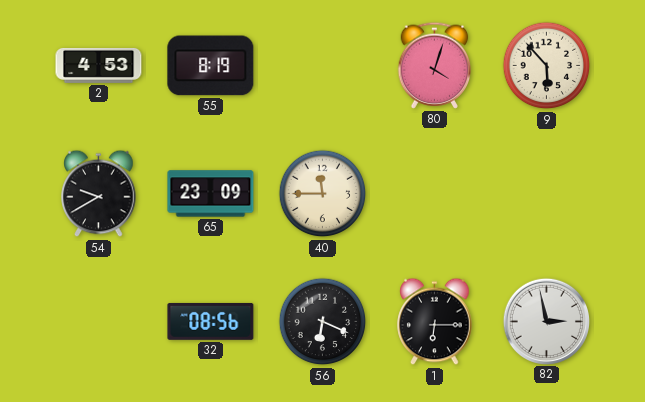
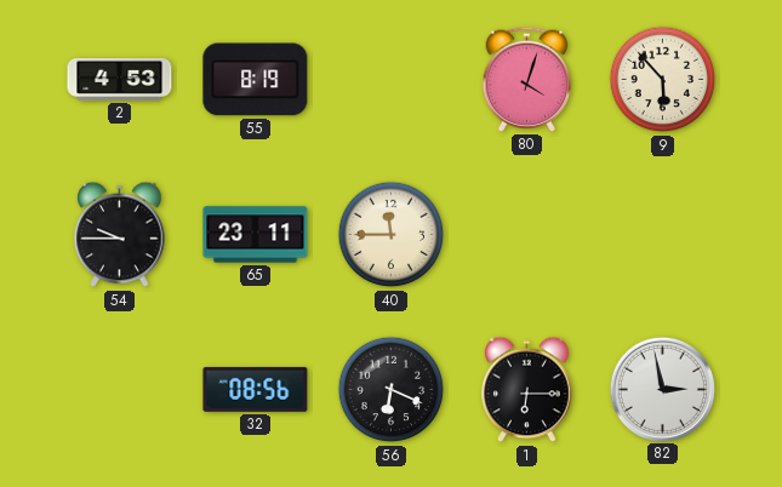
54: 9:40 -> 9:45 (120, 235)
65: 23:09 -> 23:11 (256, 235)
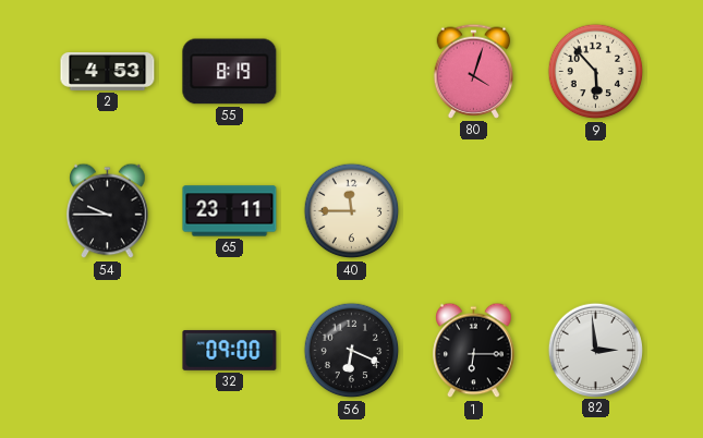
32: 08:56 -> 09:00 (230, 350)
82: 2:58 -> 2:59 (595, 350)
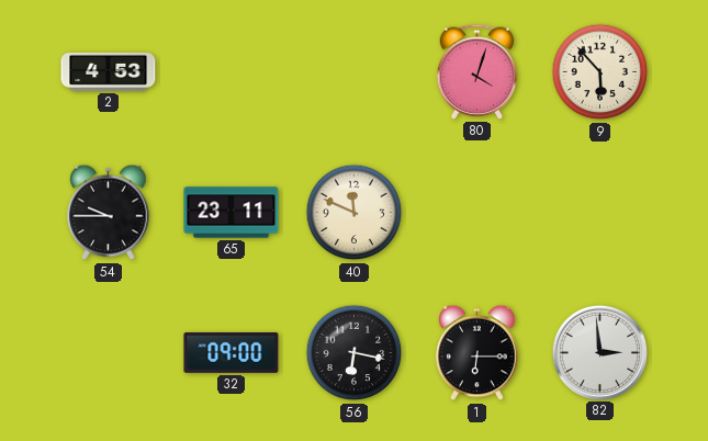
55: 8:19 -> none (230, 72)
40: 11:45 -> 11:49 (355, 213)
56: 6:19 -> 6:17 (355, 353)
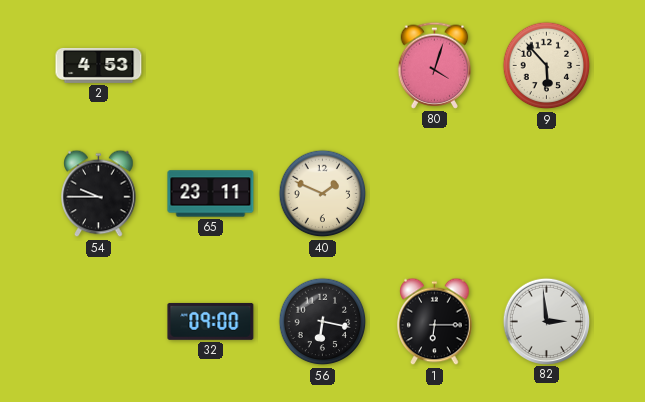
40: 11:49 -> 1:49 (323, 194)
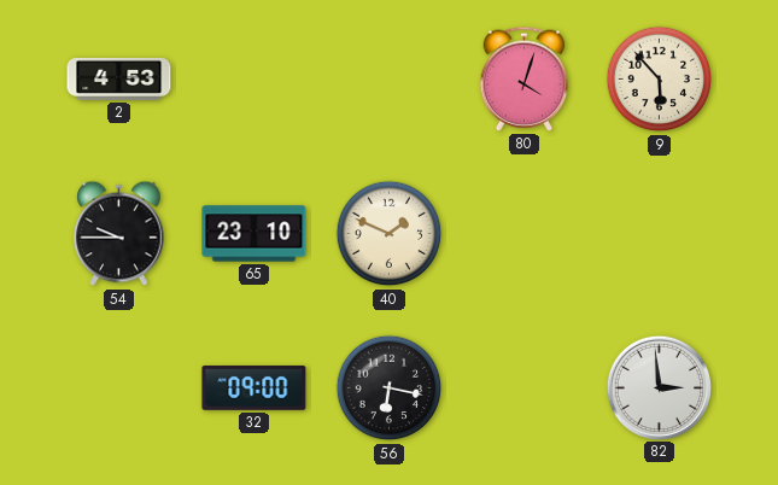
65: 23:11 -> 23:10 (255, 234)
1: 6:15 -> none (435, 322)
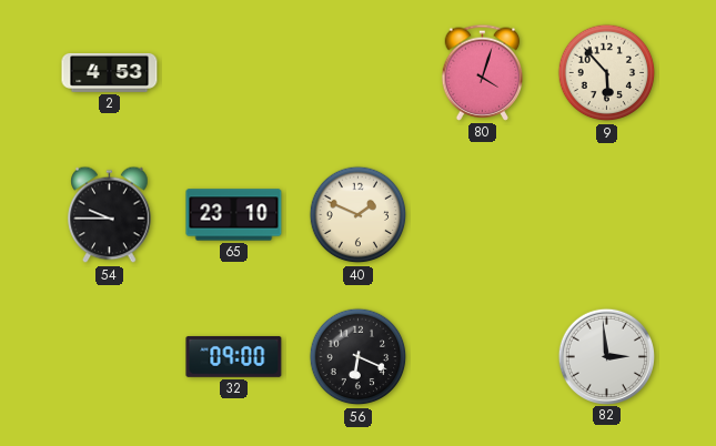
56: 6:17 -> 6:19 (359, 357)
